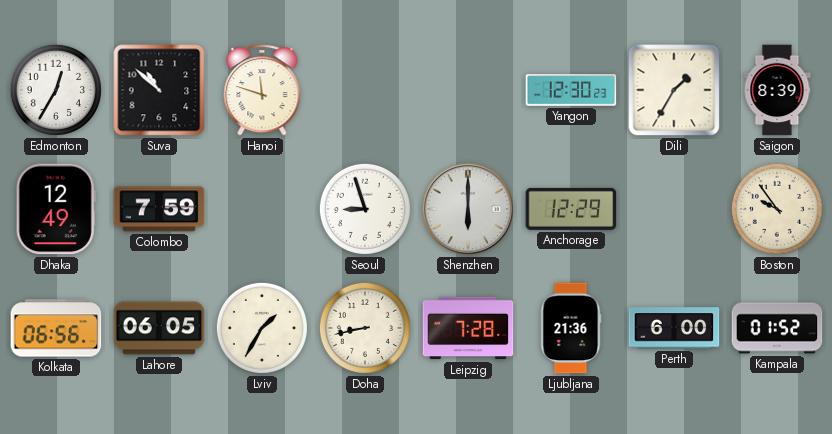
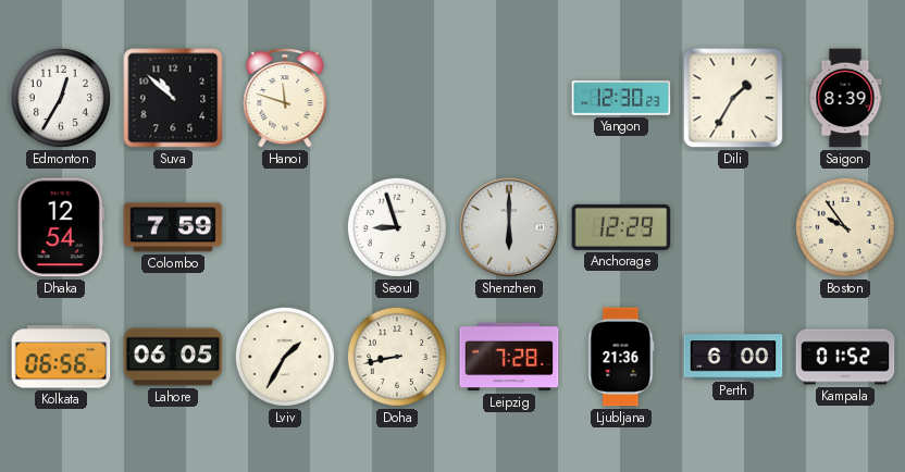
Dhaka: 12:49 -> 12:54 (61, 227)
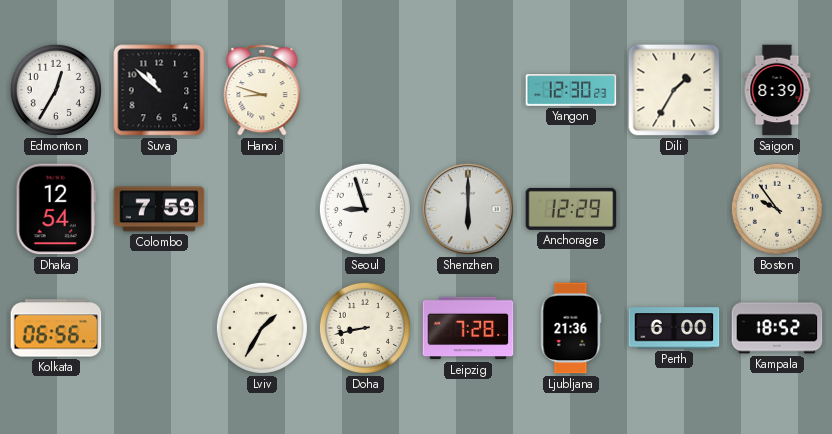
Hanoi: 11:48 -> 8:48 (262, 90)
Lahore: 06:05 -> none (173, 357)
Kampala: 01:52 -> 18:52 (777, 328)
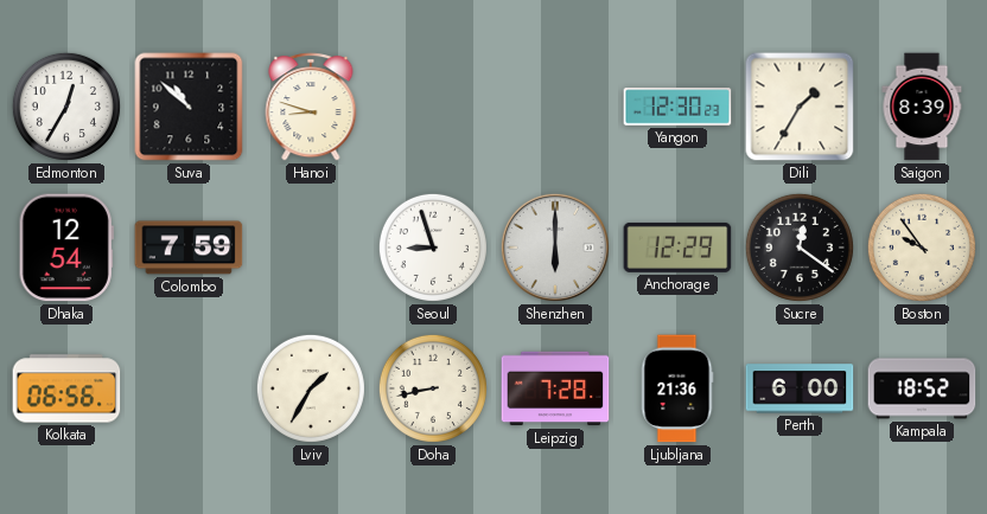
Sucre: none -> 12:21 (800, 248)
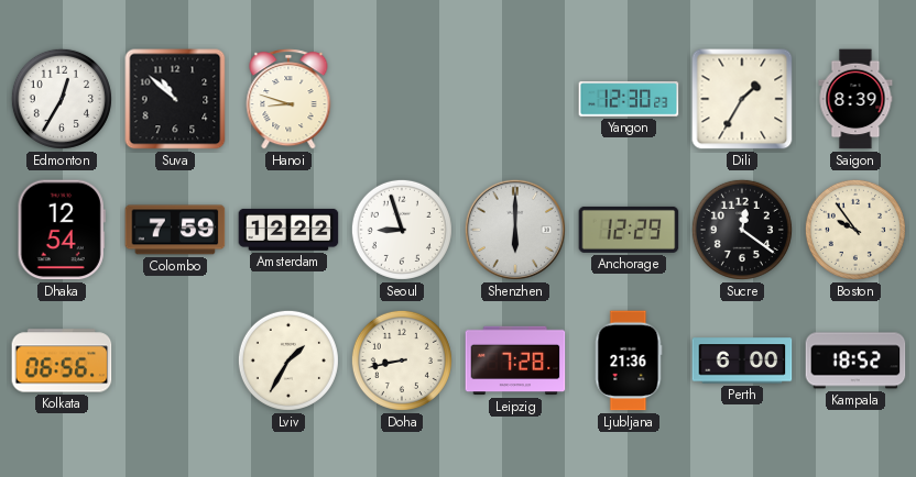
Amsterdam: none -> 12:22 (288, 230)
